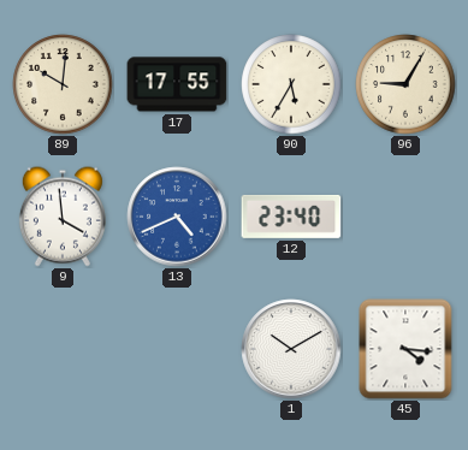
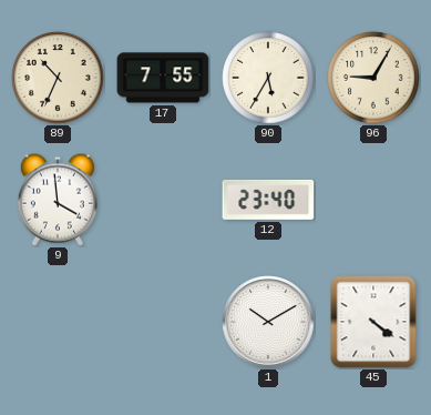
89: 10:01 -> 10:34 (58, 78)
17: 17:55 -> 7:55 (163, 78)
13: 4:41 -> none (177, 217)
45: 4:16 -> 4:21 (373, 322)
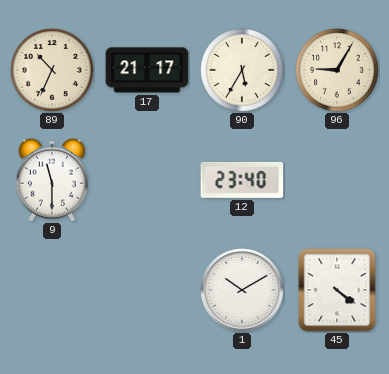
17: 7:55 -> 21:17 (147, 70)
9: 3:59 -> 11:30 (52, 180)
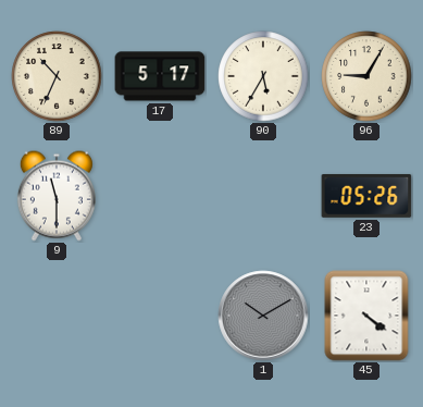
17: 21:17 -> 5:17 (160, 76)
12: 23:40 -> none (242, 180)
23: none -> 05:26 (366, 196)
1 dial: white -> grey (263, 316)
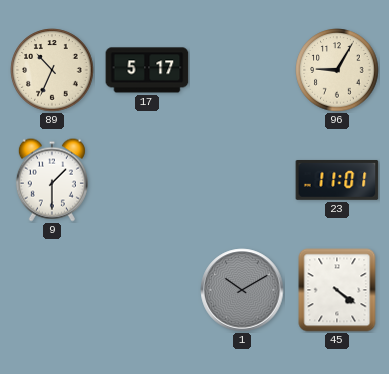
90: 5:35 -> none (263, 76)
9: 11:30 -> 1:30 (52, 180)
23: 05:26 -> 11:01 (337, 180)
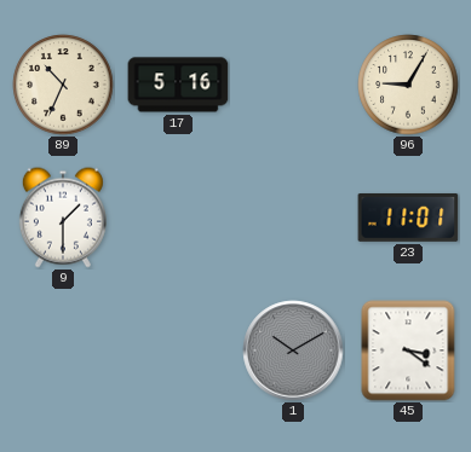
17: 5:17 -> 5:16 (178, 85)
45: 4:21 -> 3:21 (408, 350)
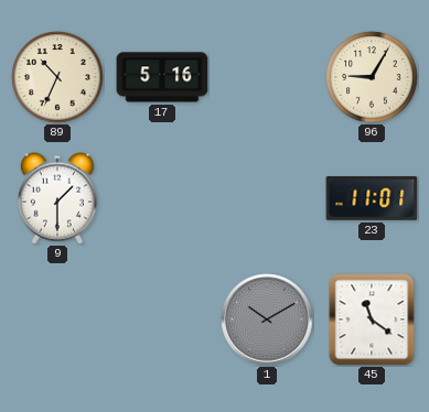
45: 3:21 -> 11:21 (372, 319)
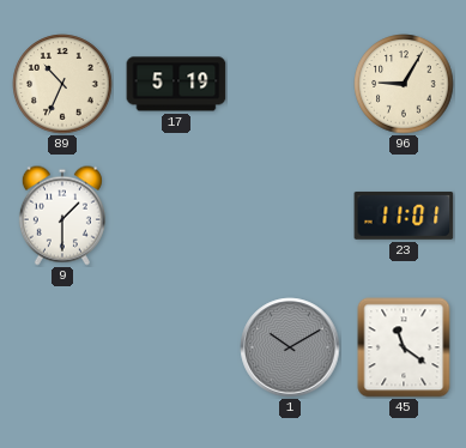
17: 5:16 -> 5:19 (176, 84)
